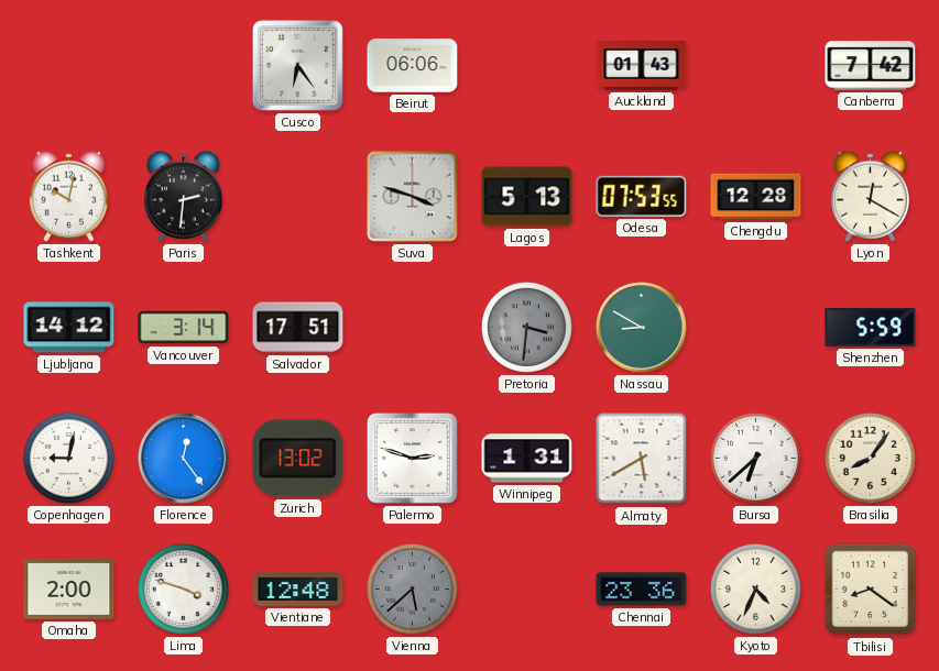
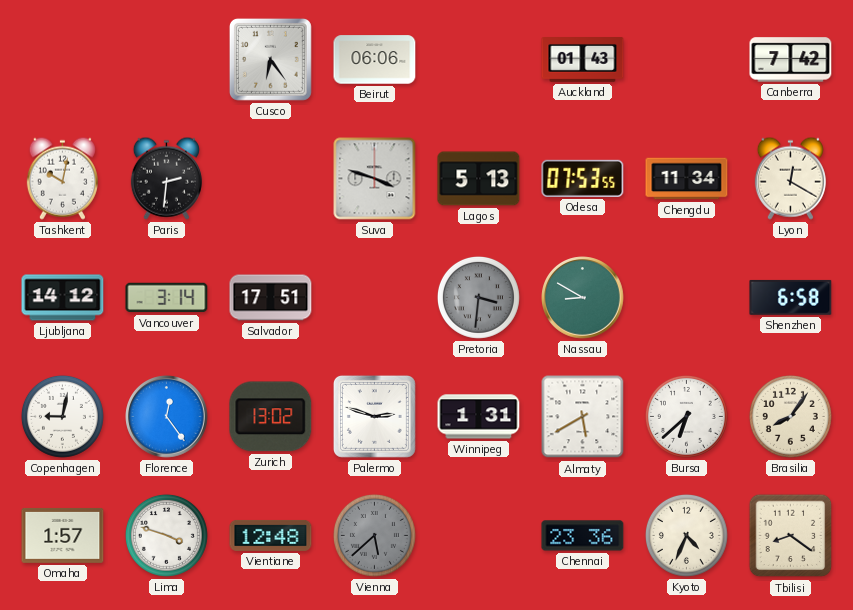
Chengdu: 12:28 -> 11:34 (687, 179)
Shenzhen: 5:59 -> 6:58 (791, 297)
Omaha: 2:00 -> 1:57 (63, 535)
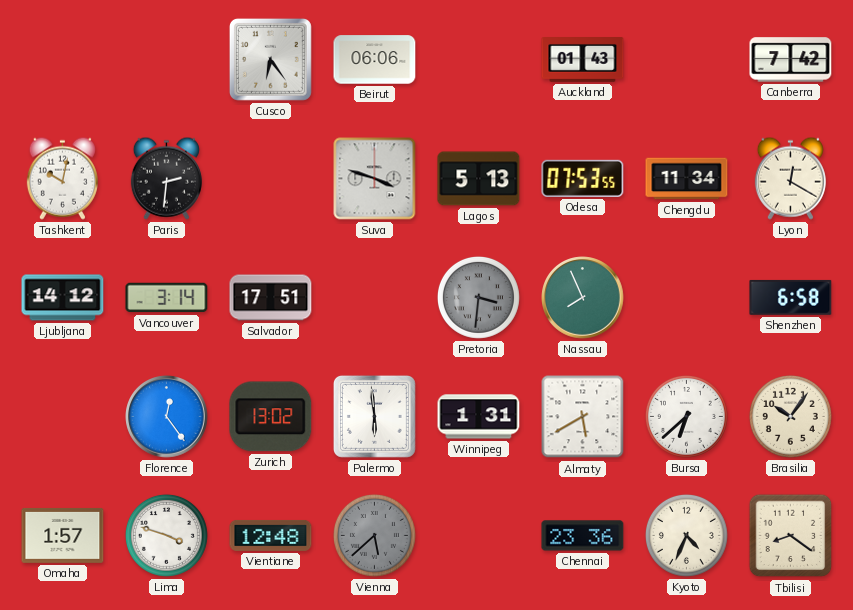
Nassau: 8:50 -> 7:56 (583, 298)
Copenhagen: 9:02 -> none (62, 416)
Palermo: 2:48 -> 5:59 (374, 416)
Brasilia: 8:06 -> 10:06 (790, 416)
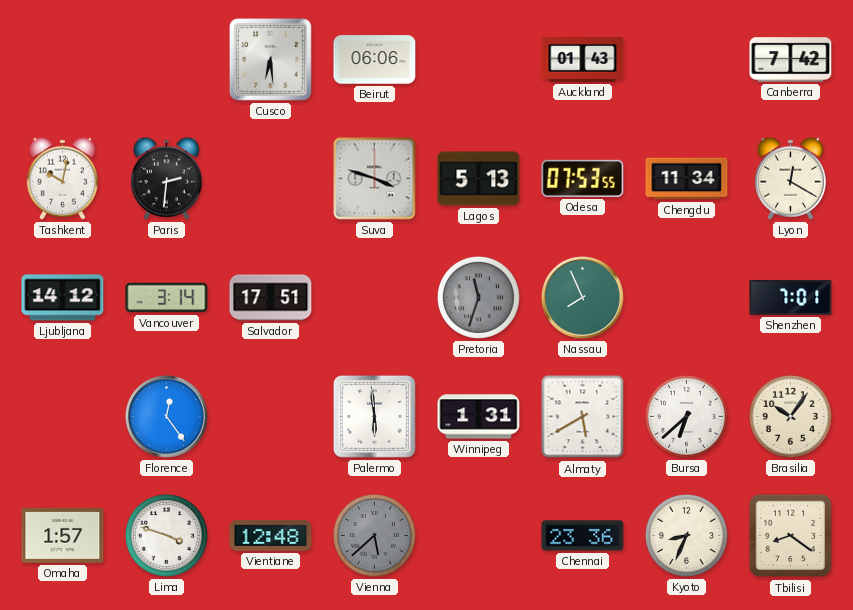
Cusco: 6:24 -> 6:29 (270, 59)
Pretoria: 3:31 -> 11:33 (478, 297)
Shenzhen: 6:58 -> 7:01 (791, 297)
Zurich: 13:02 -> none (271, 417)
Kyoto: 4:34 -> 8:34 (686, 535)
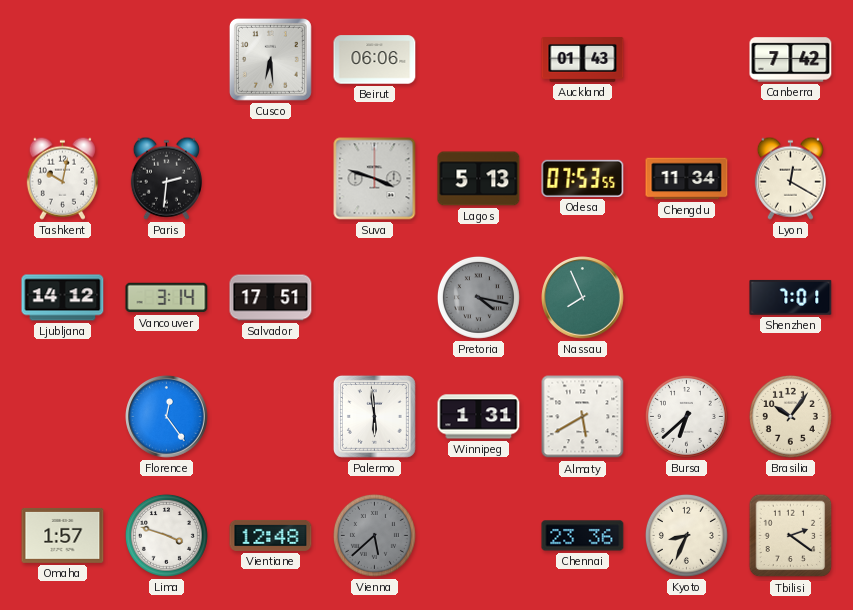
Pretoria: 11:33 -> 4:17 (478, 297)
Tbilisi: 8:21 -> 2:21 (791, 536)
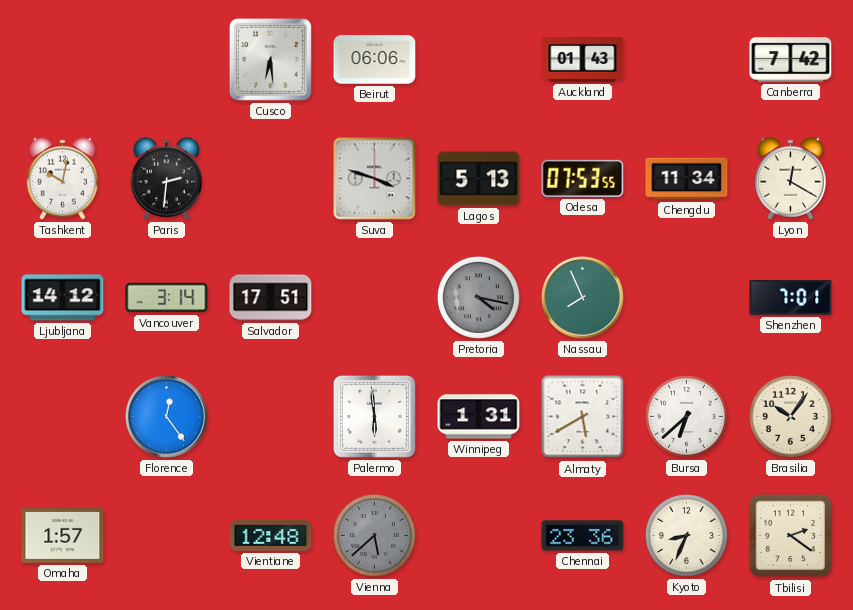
Lima: 3:48 -> none (166, 535)
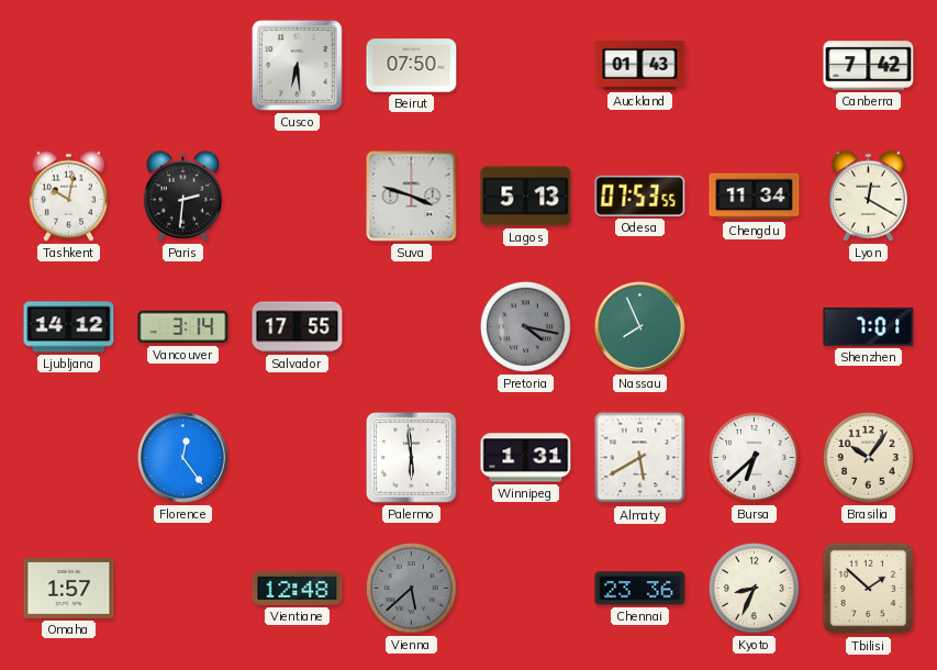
Beirut: 06:06 -> 07:50 (412, 66)
Salvador: 17:51 -> 17:55 (298, 327)
Tbilisi: 2:21 -> 1:52 (869, 589)
